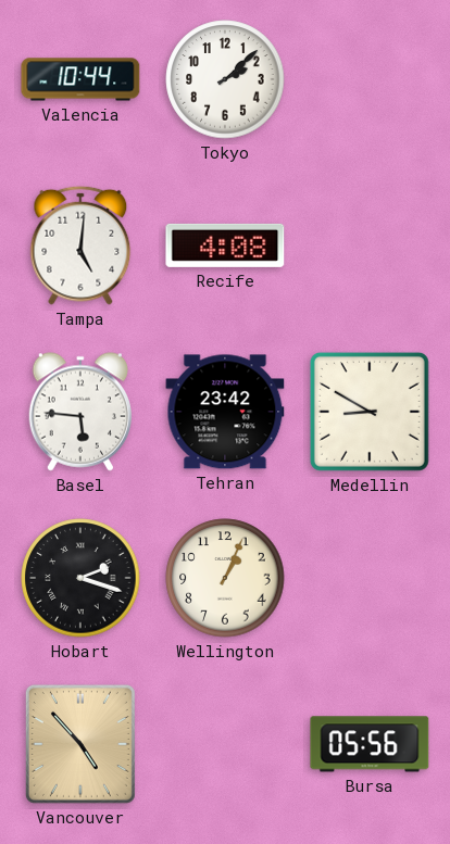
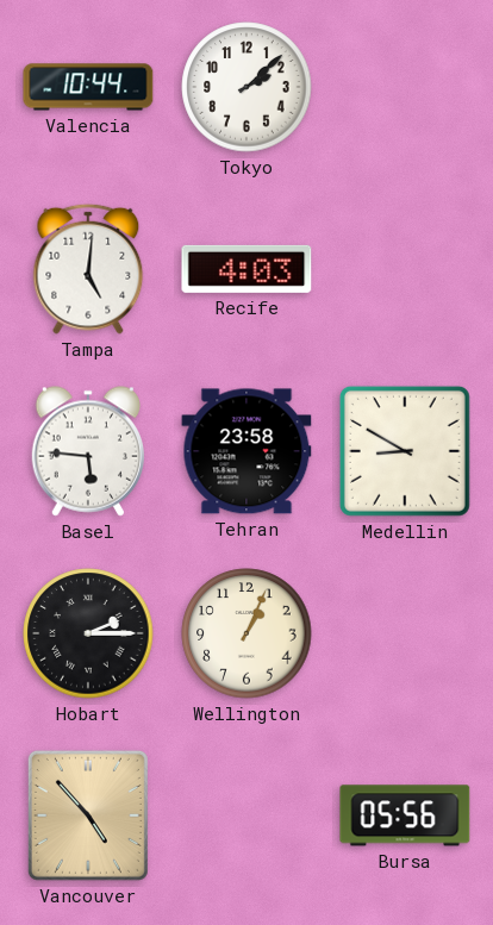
Recife: 4:08 -> 4:03 (246, 269)
Tehran: 23:42 -> 23:58 (246, 451)
Hobart: 2:18 -> 2:15 (88, 633)
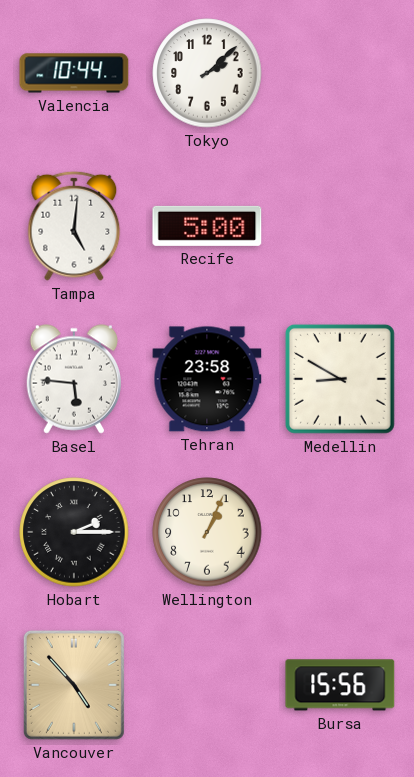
Recife: 4:03 -> 5:00 (207, 226)
Bursa: 05:56 -> 15:56 (340, 685)
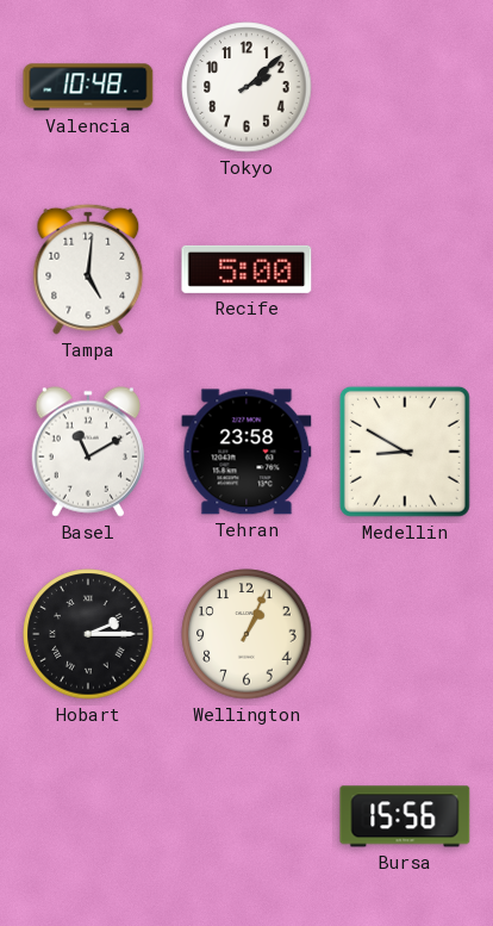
Valencia: 10:44 -> 10:48 (88, 87)
Basel: 5:46 -> 11:10 (87, 452)
Vancouver: 4:53 -> none (74, 685)
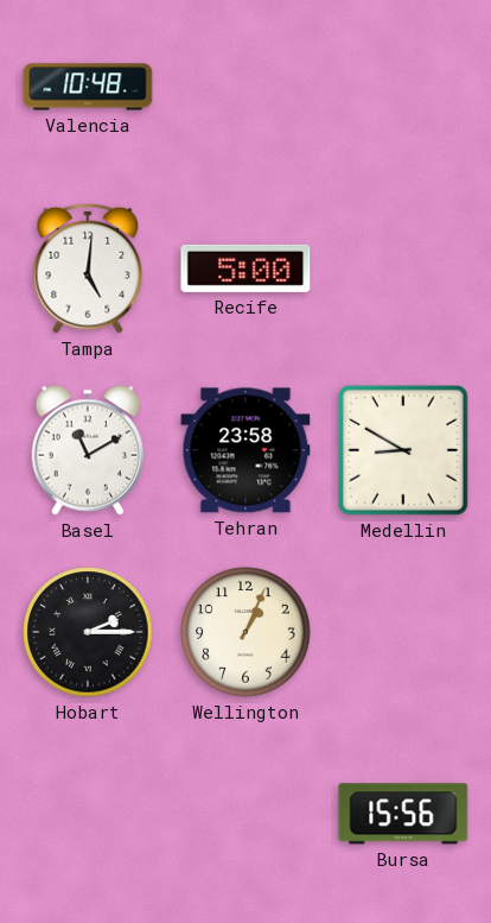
Tokyo: 2:08 -> none (246, 87)
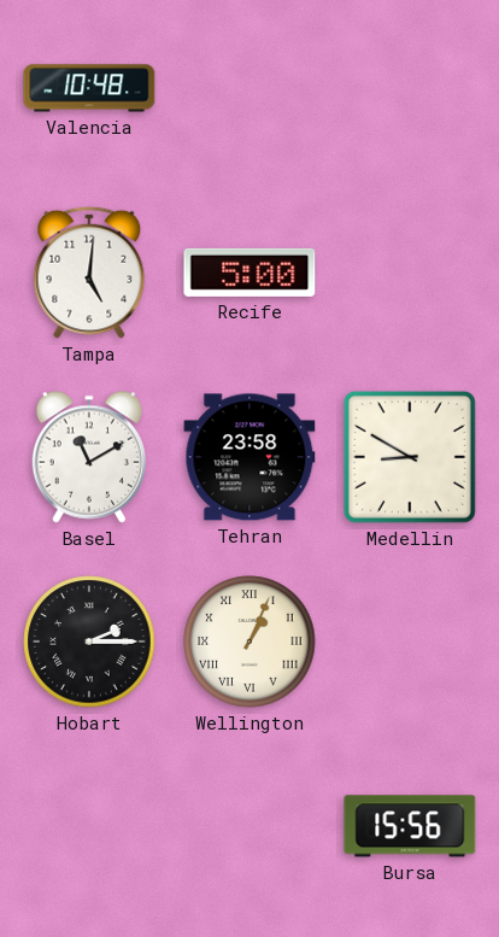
Wellington numerals: Arabic -> Roman (249, 642)
